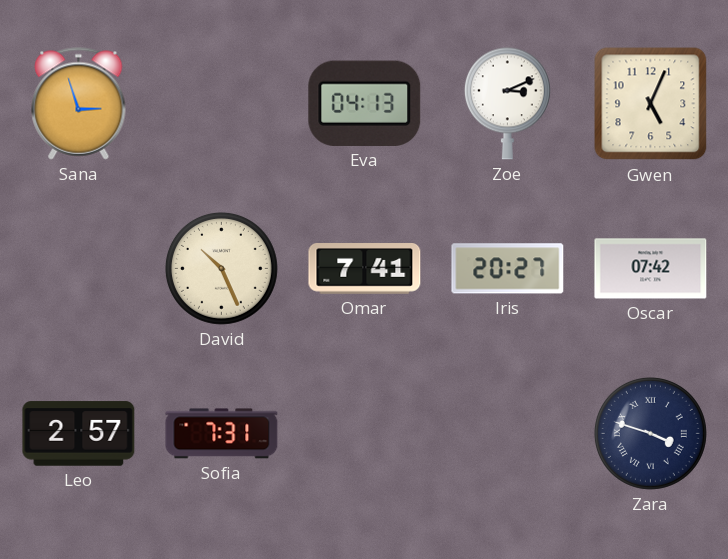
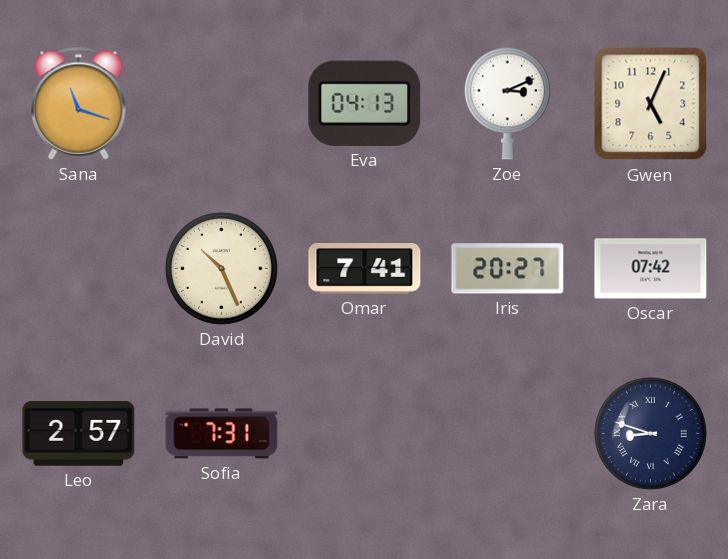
Sana: 2:57 -> 11:18 (79, 104)
Zara: 3:48 -> 8:48 (650, 433)
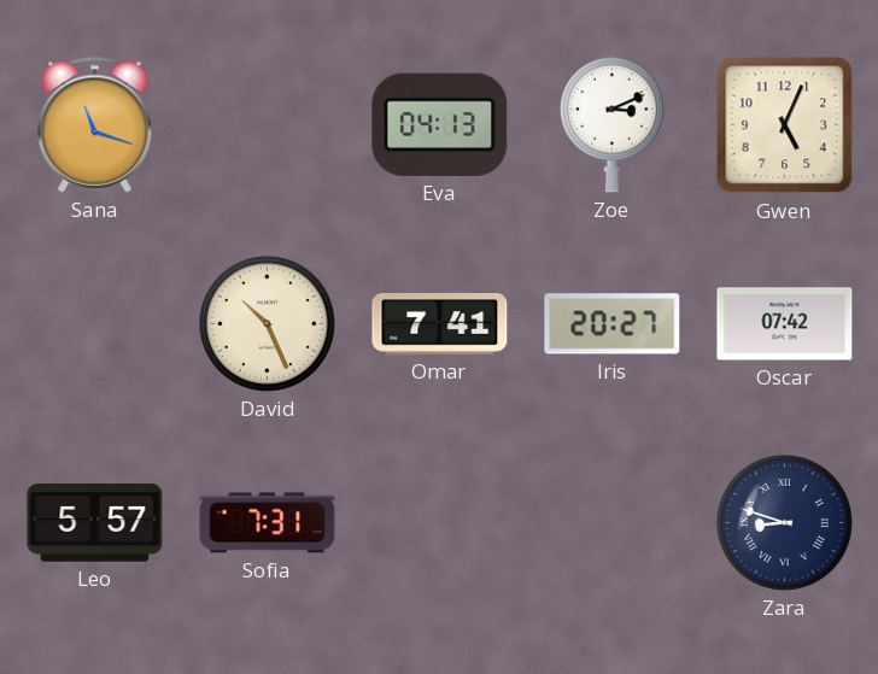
Leo: 2:57 -> 5:57 (95, 523)
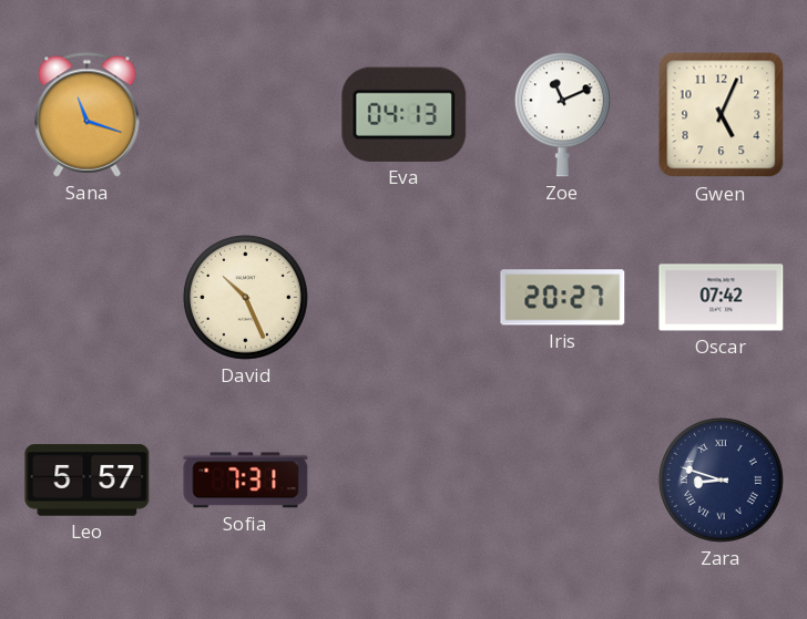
Zoe: 3:11 -> 11:11 (562, 114)
Omar: 7:41 -> none (440, 324)
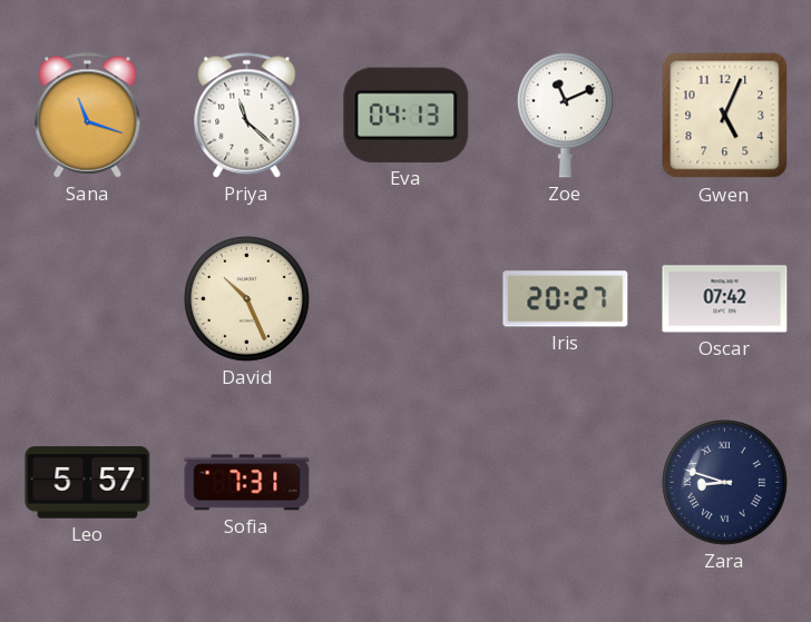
Priya: none -> 11:22 (247, 116)
